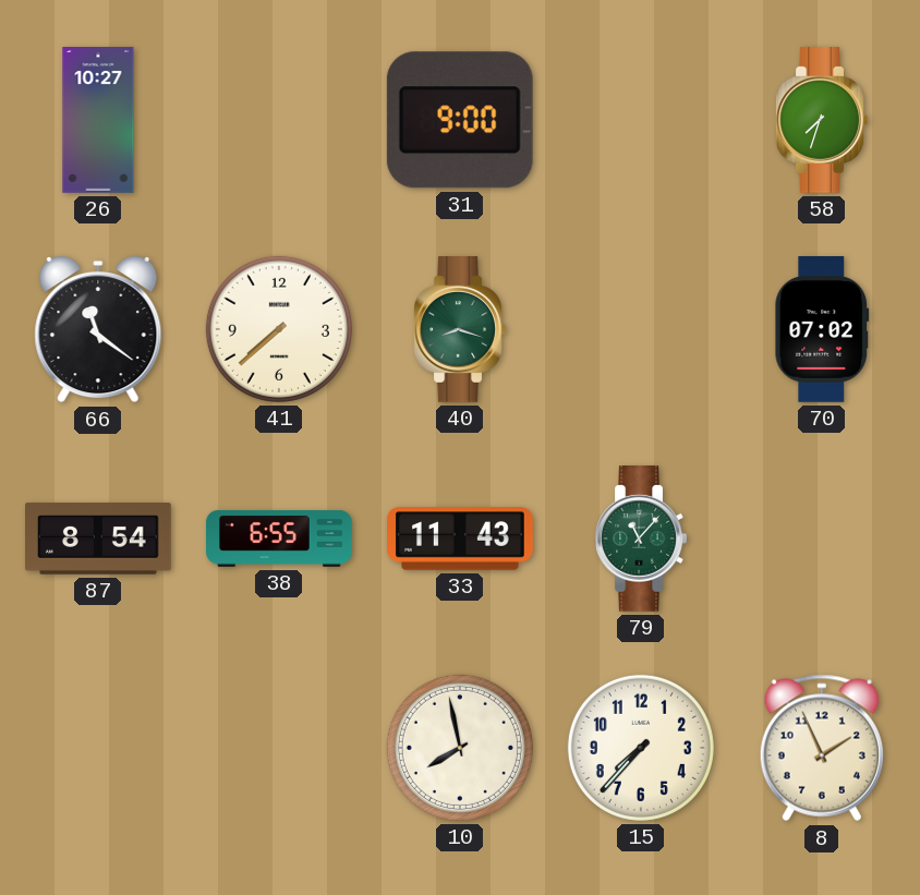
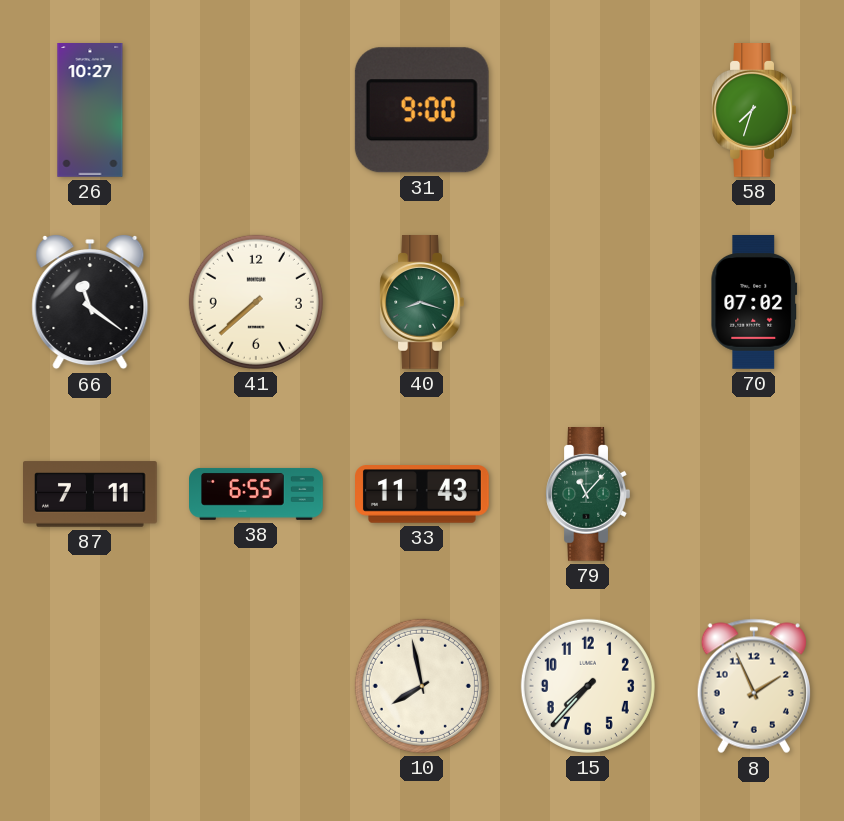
87: 8:54 -> 7:11 (91, 494)
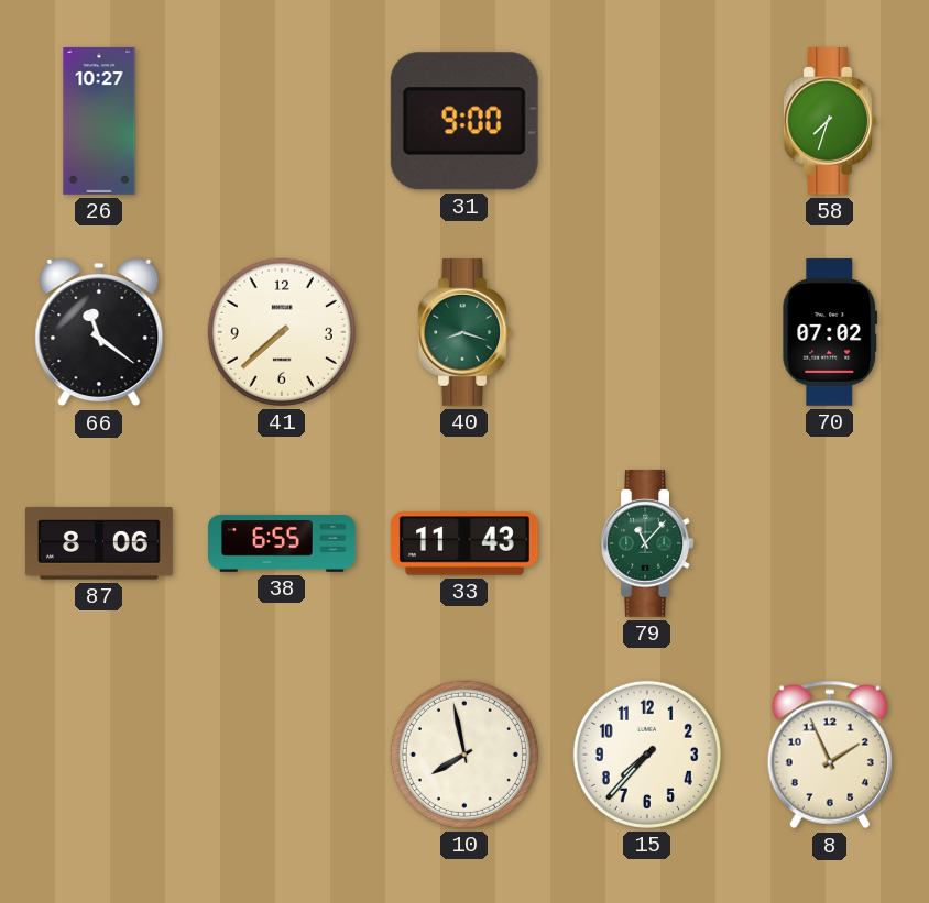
87: 7:11 -> 8:06 (100, 543)
